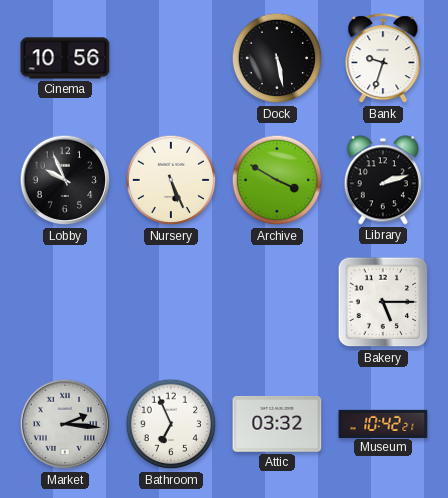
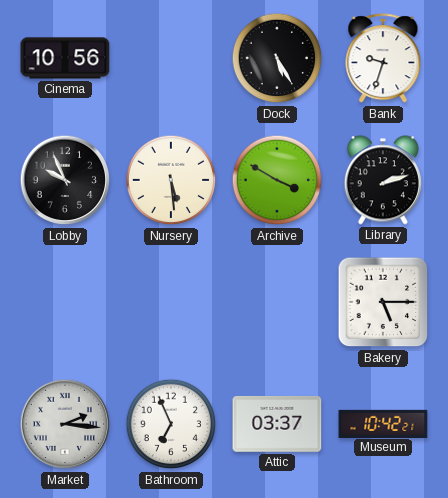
Dock: 5:28 -> 5:25 (277, 58)
Nursery: 5:26 -> 5:29 (171, 180)
Attic: 03:32 -> 03:37 (277, 424)
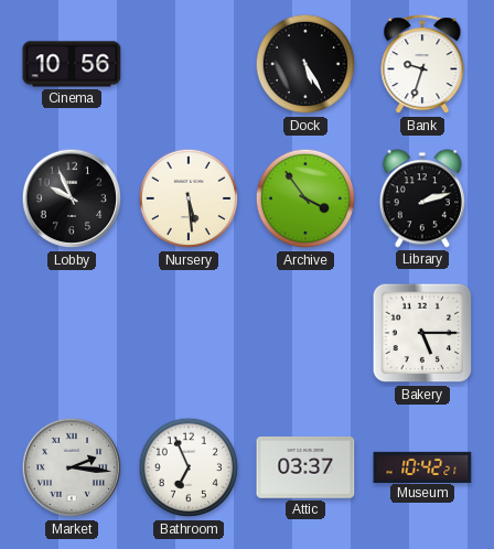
Archive: 3:50 -> 3:54 (305, 198)
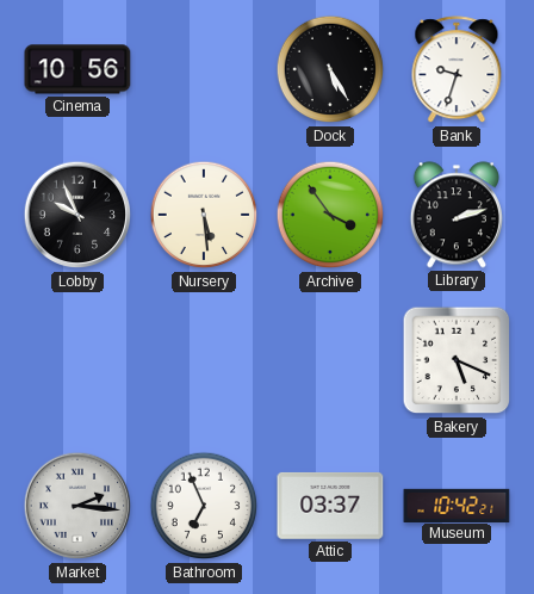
Bakery: 5:15 -> 5:19 (457, 360)
